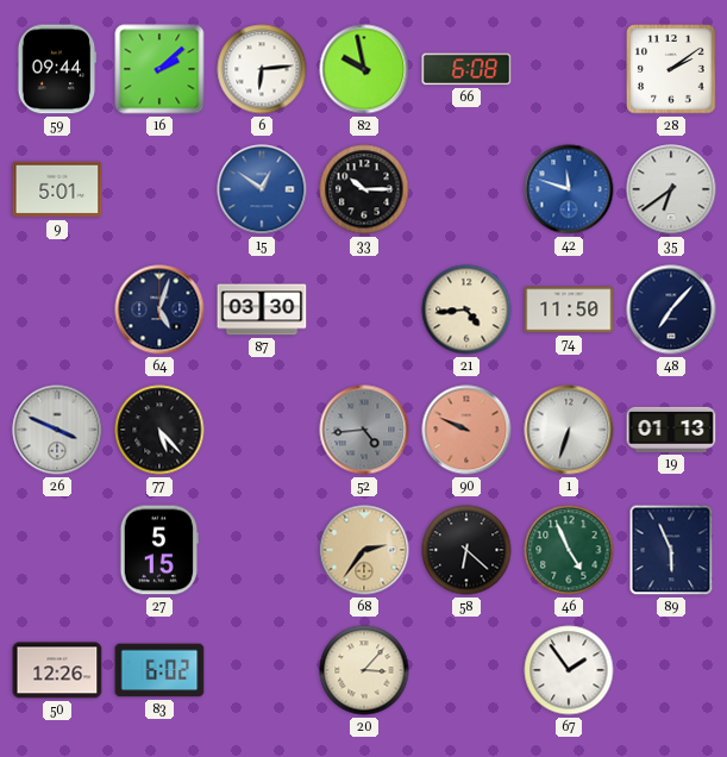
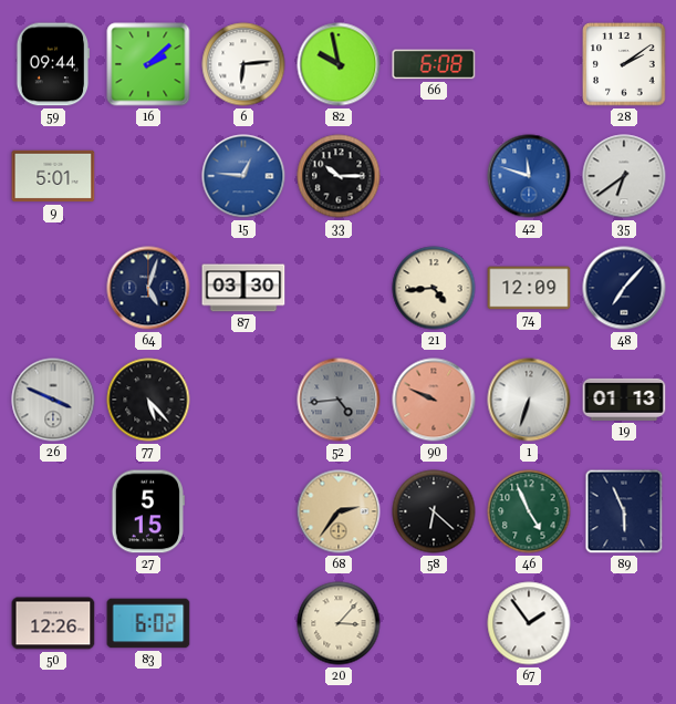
15: 12:51 -> 12:46 (243, 176)
74: 11:50 -> 12:09 (529, 288)
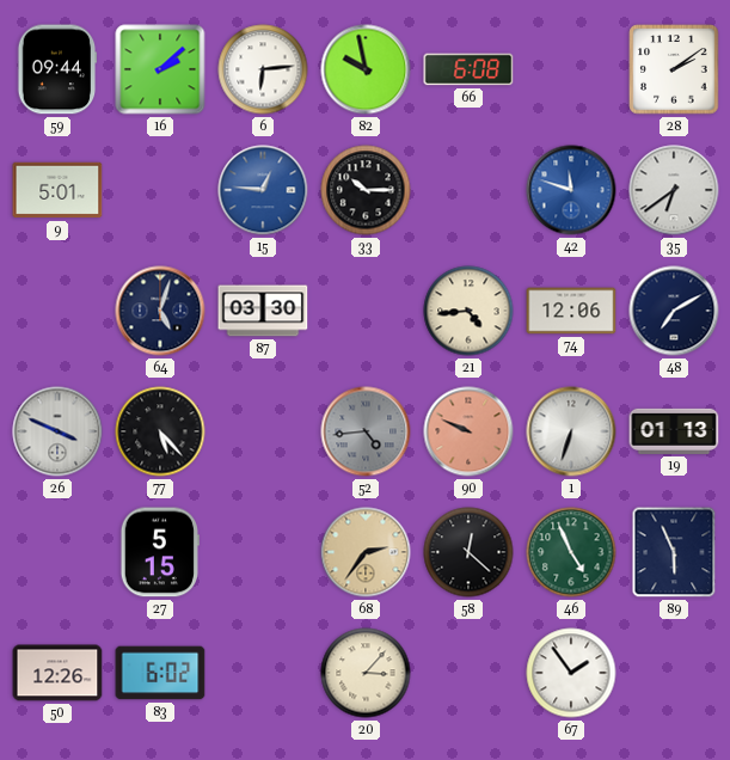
74: 12:09 -> 12:06 (571, 311)
48: 7:07 -> 7:10 (674, 311)
58: 6:22 -> 12:22 (468, 552)
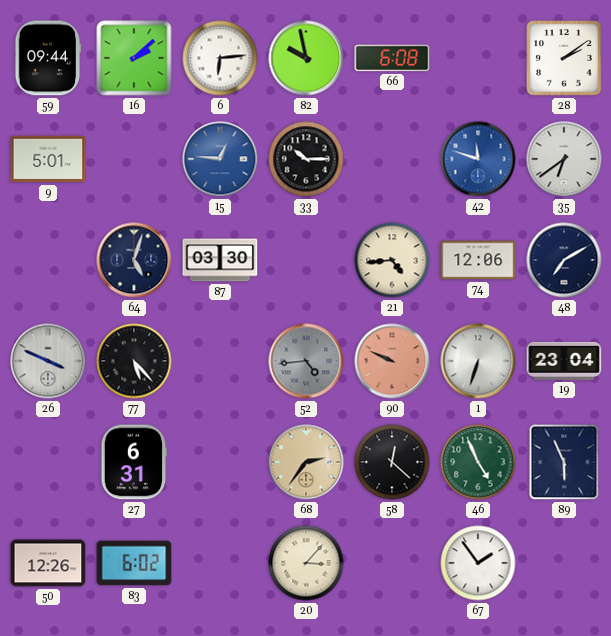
19: 01:13 -> 23:04 (564, 361)
27: 5:15 -> 6:31 (134, 462)
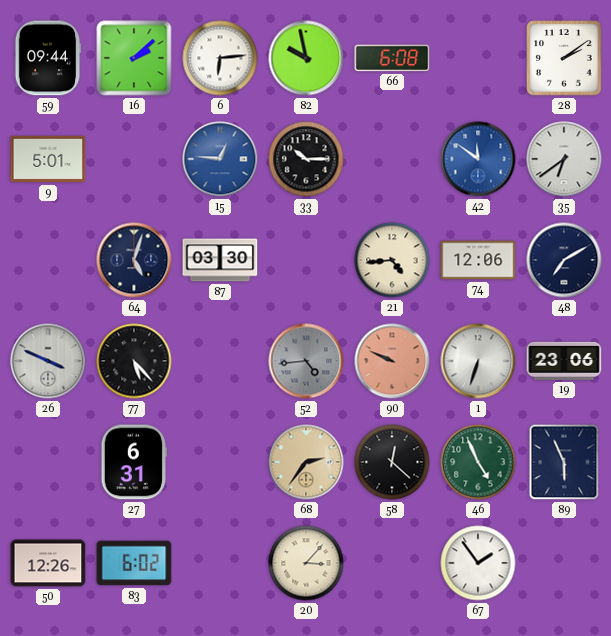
42: 11:48 -> 11:51 (478, 159)
19: 23:04 -> 23:06 (564, 361)
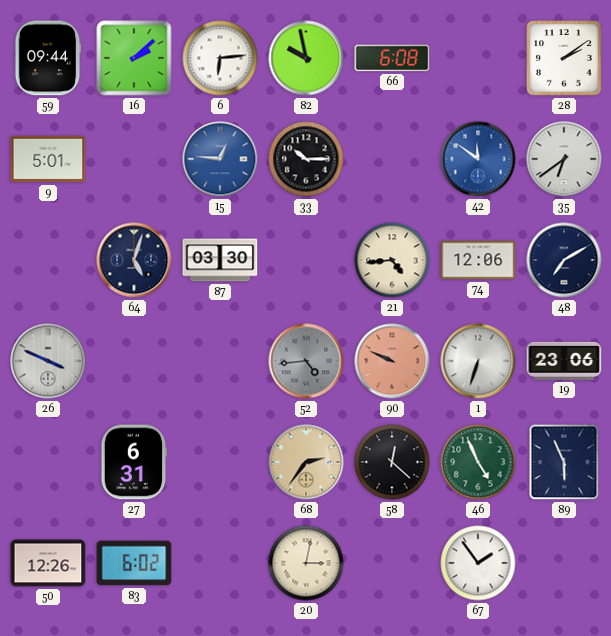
77: 5:23 -> none (134, 361)
20: 3:07 -> 3:02 (306, 563)
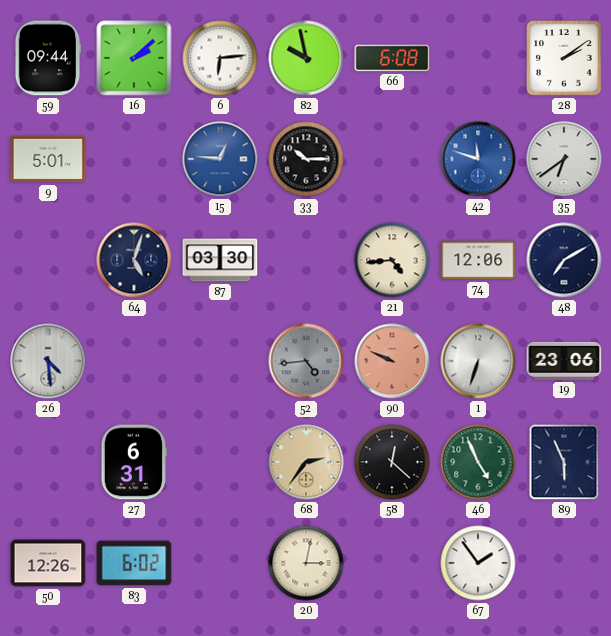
42: 11:51 -> 11:48 (478, 159)
26: 3:49 -> 4:29 (48, 361)
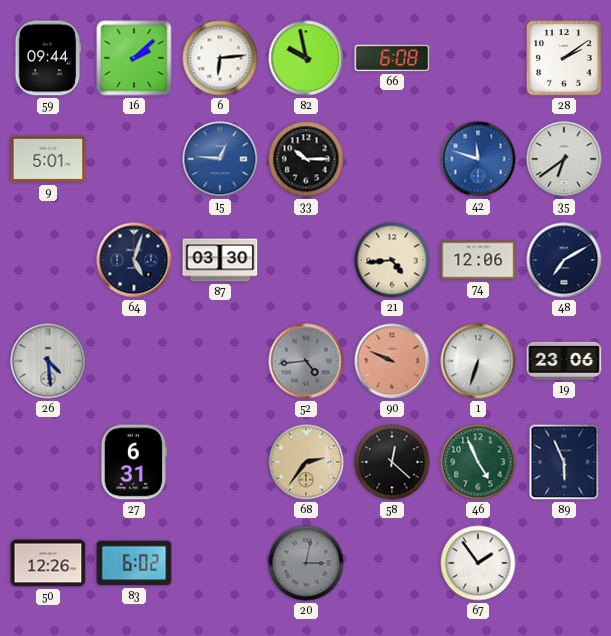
20 dial: cream -> grey (306, 563)
